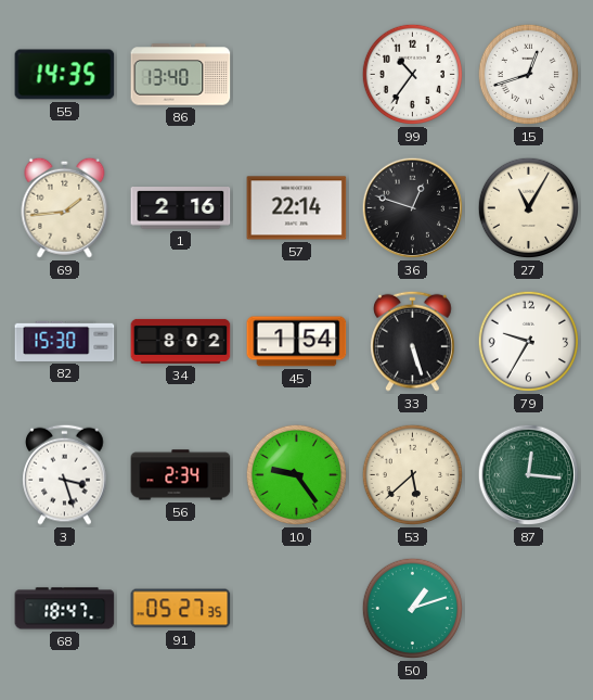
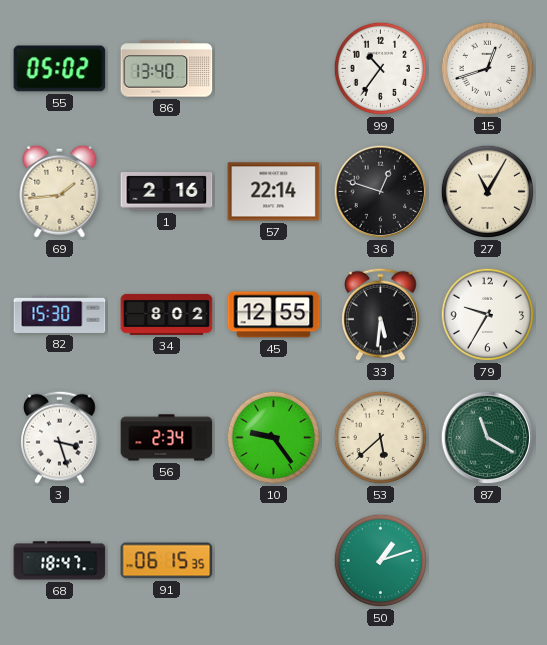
55: 14:35 -> 05:02 (60, 69)
45: 1:54 -> 12:55 (274, 315)
33: 5:27 -> 5:31 (381, 314)
87: 12:16 -> 11:20 (488, 438)
91: 05:27 -> 06:15 (167, 561)
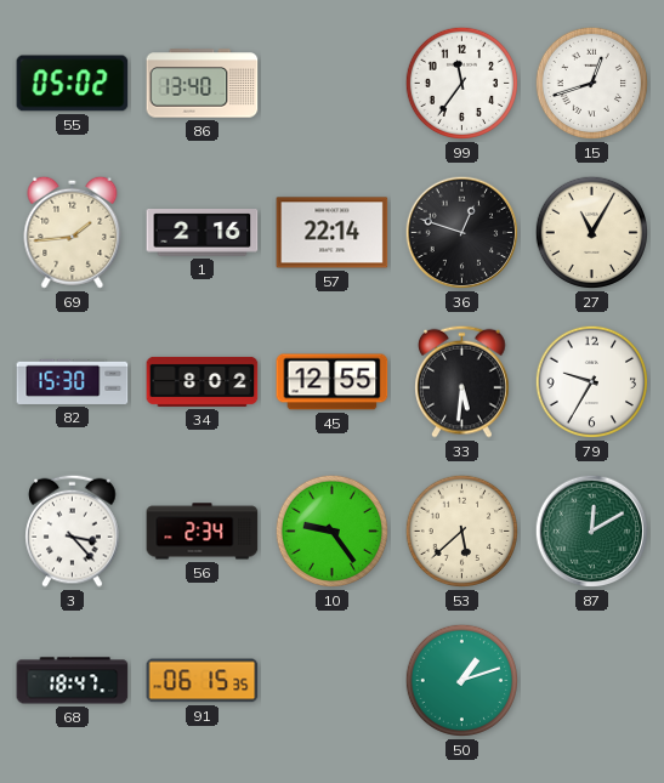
99: 10:36 -> 11:36 (462, 84)
3: 3:27 -> 3:23 (73, 530)
87: 11:20 -> 12:10 (592, 532)
